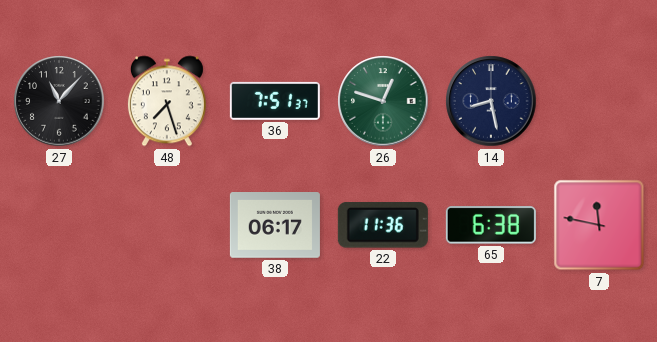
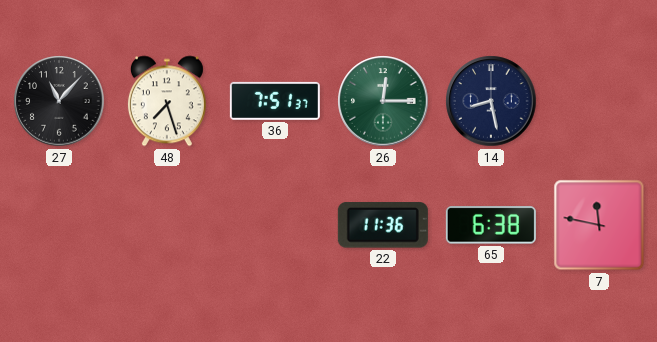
26: 12:48 -> 12:15 (383, 101)
38: 06:17 -> none (275, 226)
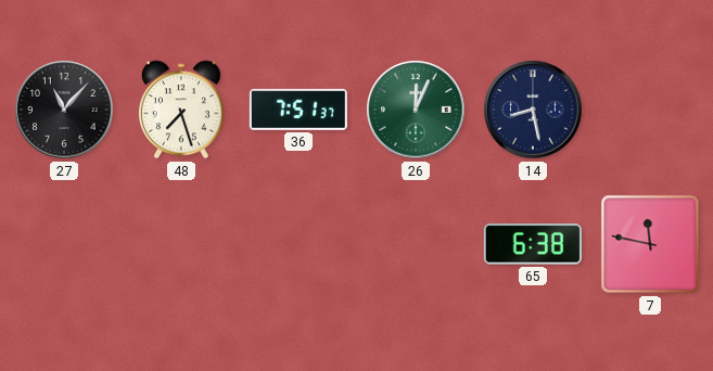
26: 12:15 -> 12:04 (416, 110)
22: 11:36 -> none (383, 225)
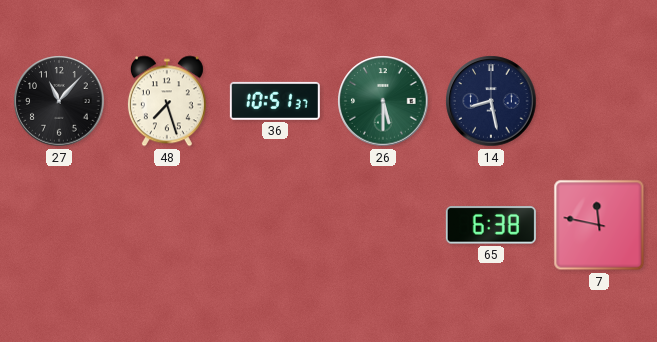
36: 7:51 -> 10:51 (275, 101)
26: 12:04 -> 5:30 (383, 101)
